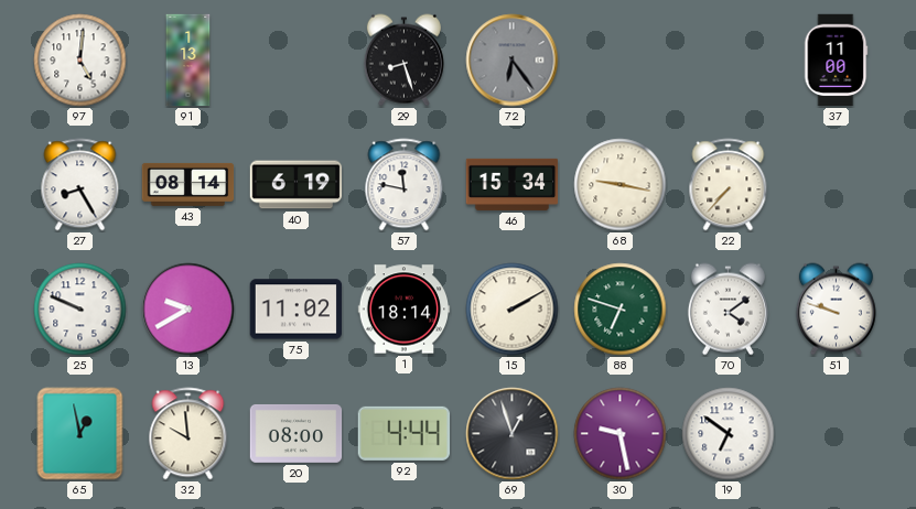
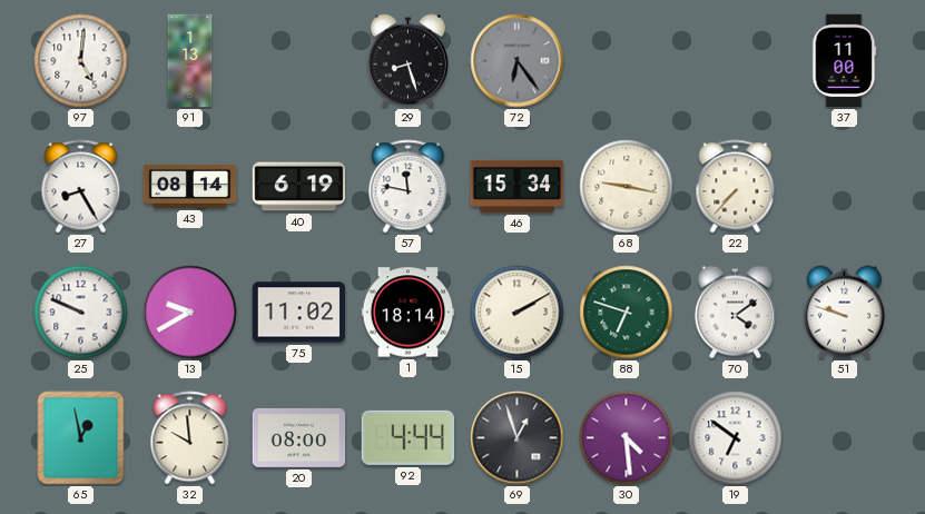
30: 9:28 -> 4:29 (627, 438)
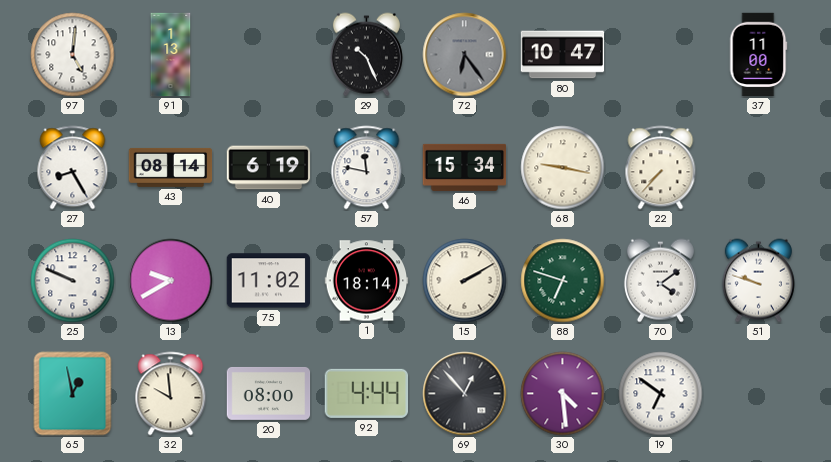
29: 8:27 -> 10:26 (366, 55)
80: none -> 10:47 (563, 55)
69: 12:57 -> 12:53 (465, 394)
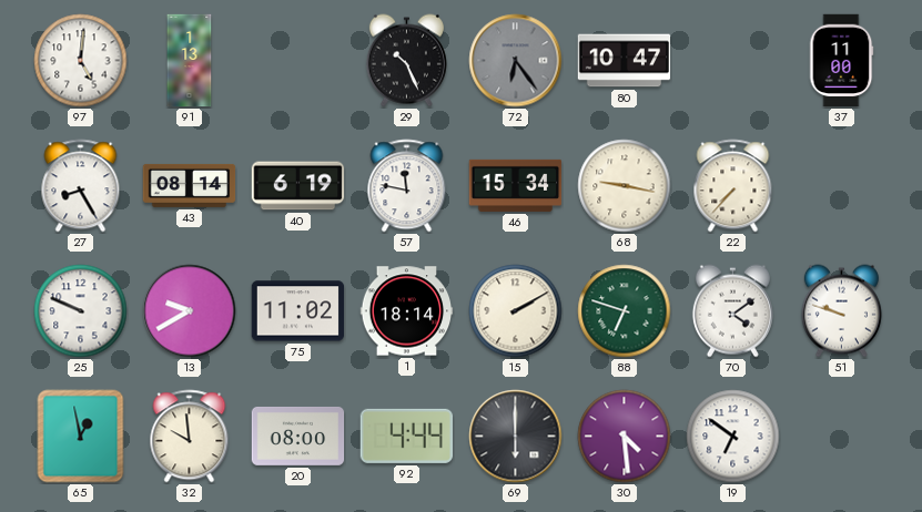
69: 12:53 -> 6:00 (516, 437)
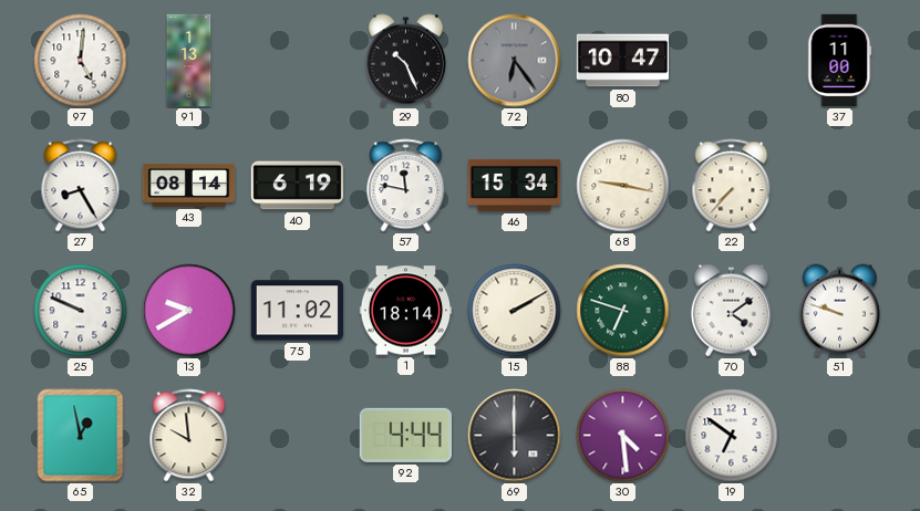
20: 08:00 -> none (298, 436)
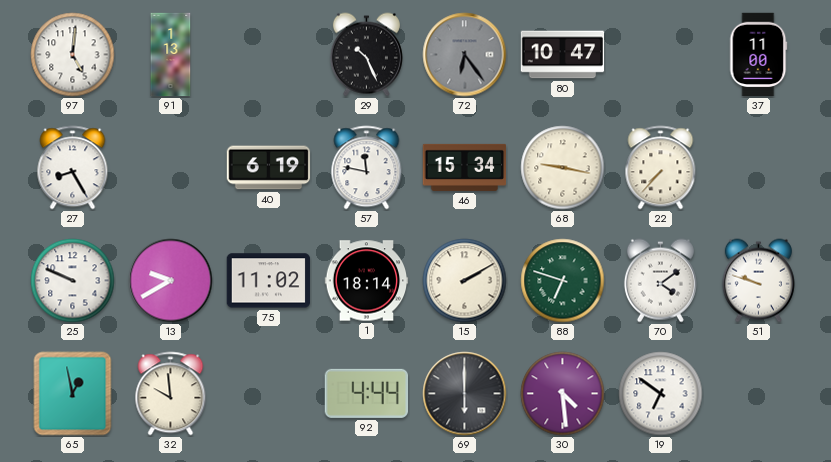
43: 08:14 -> none (189, 185)
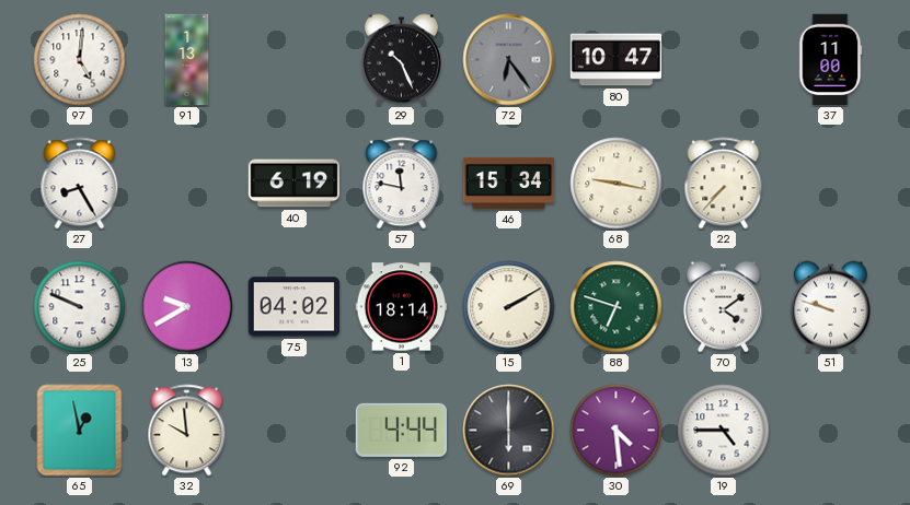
75: 11:02 -> 04:02 (295, 307)
19: 6:51 -> 4:45 (724, 431)
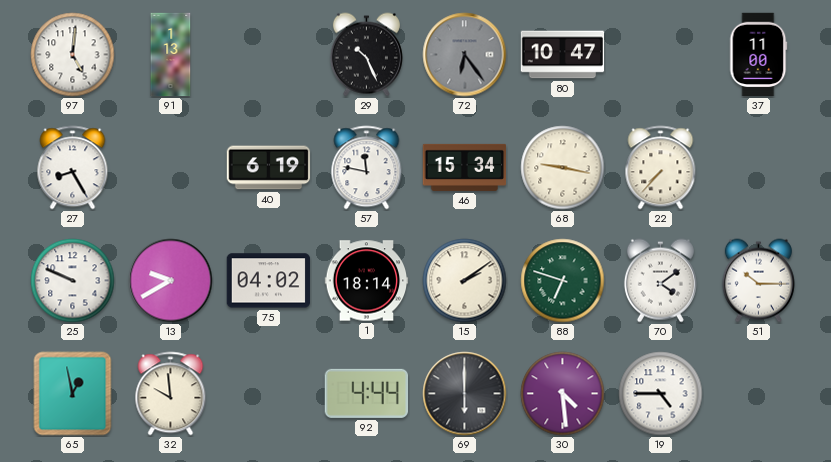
15: 2:10 -> 2:09 (465, 281)
51: 9:48 -> 10:15 (758, 281)
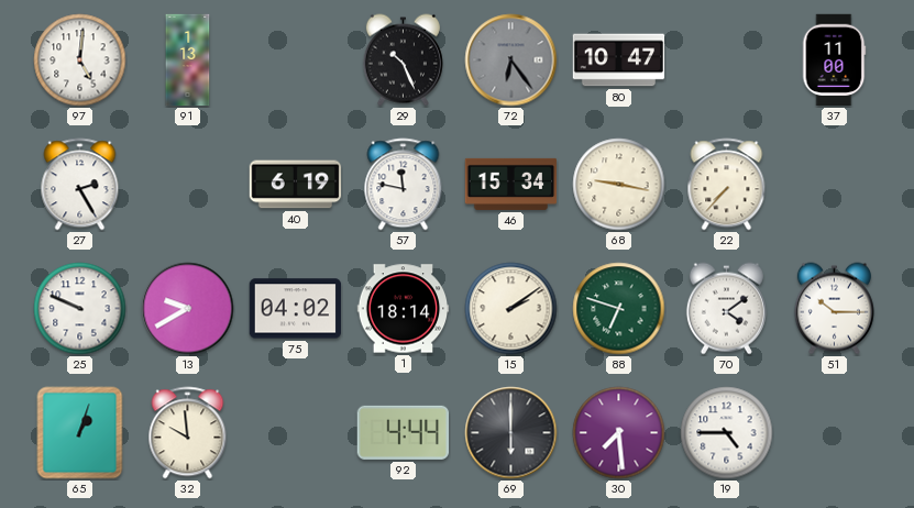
27: 8:25 -> 2:25 (80, 185)
65: 12:58 -> 1:03 (80, 433)
30: 4:29 -> 7:29 (619, 433)
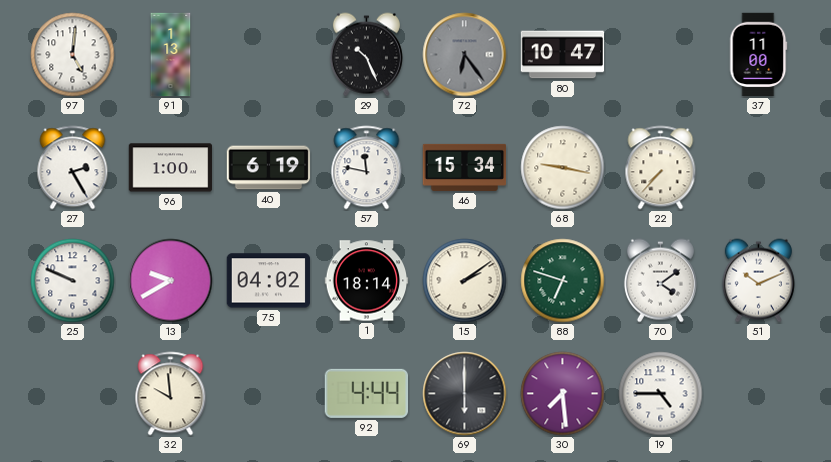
96: none -> 1:00 (171, 168)
51: 10:15 -> 10:11 (758, 281)
65: 1:03 -> none (80, 433)
